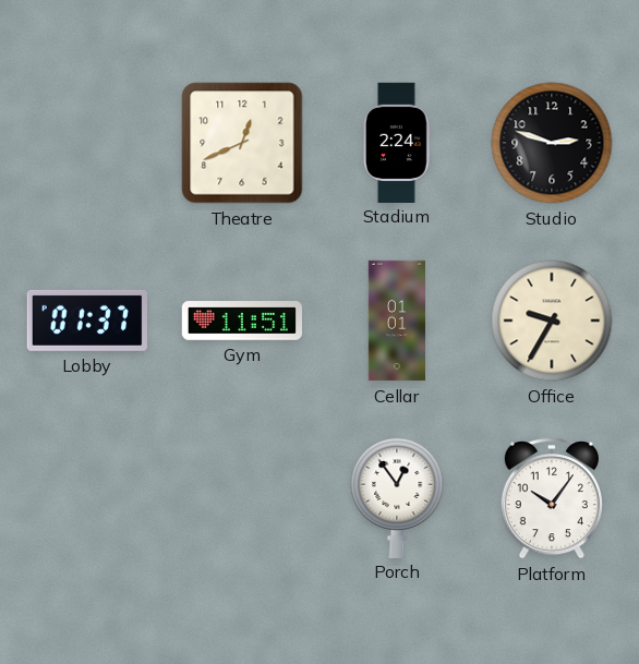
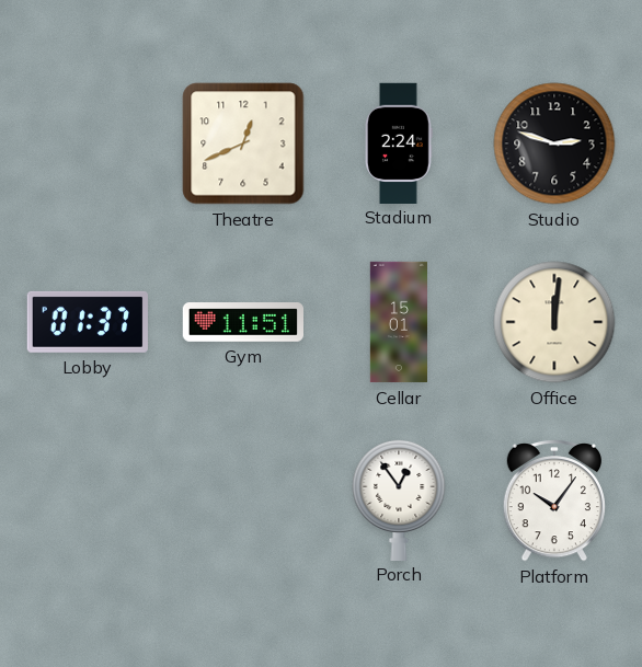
Cellar: 01:01 -> 15:01 (398, 322)
Office: 9:35 -> 12:01 (554, 322)
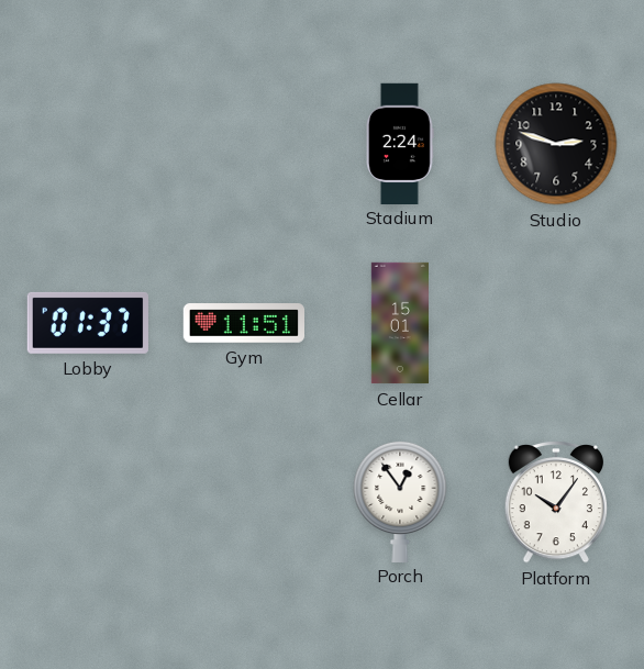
Theatre: 12:41 -> none (243, 143)
Office: 12:01 -> none (554, 322)
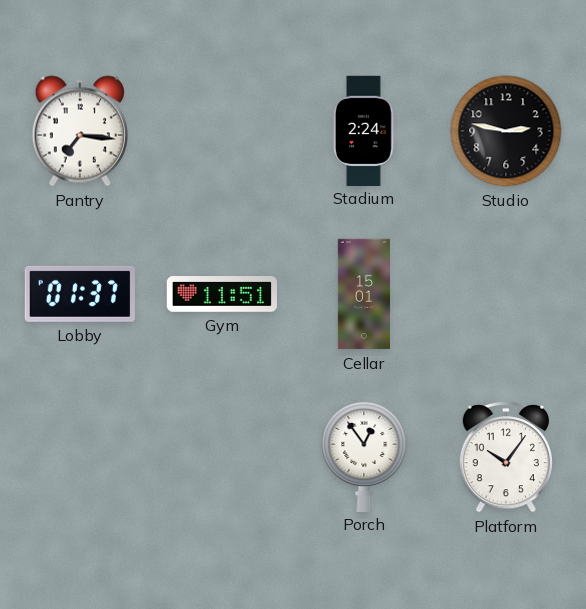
Pantry: none -> 7:16 (80, 131)
Studio: 2:48 -> 2:47 (506, 131)
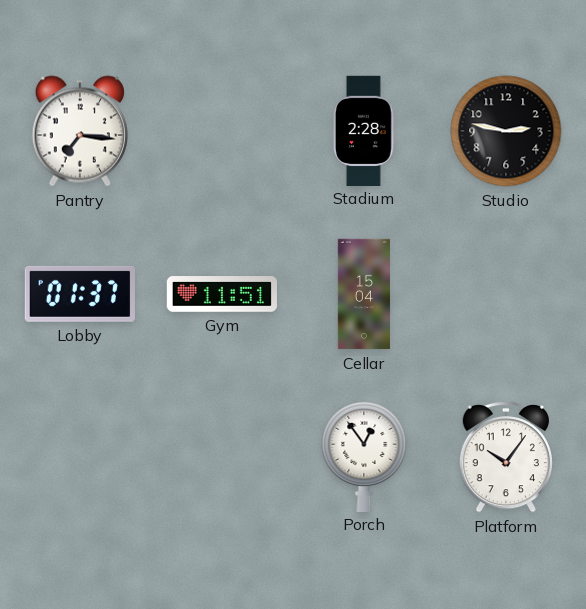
Stadium: 2:24 -> 2:28 (364, 130)
Cellar: 15:01 -> 15:04 (363, 294)
